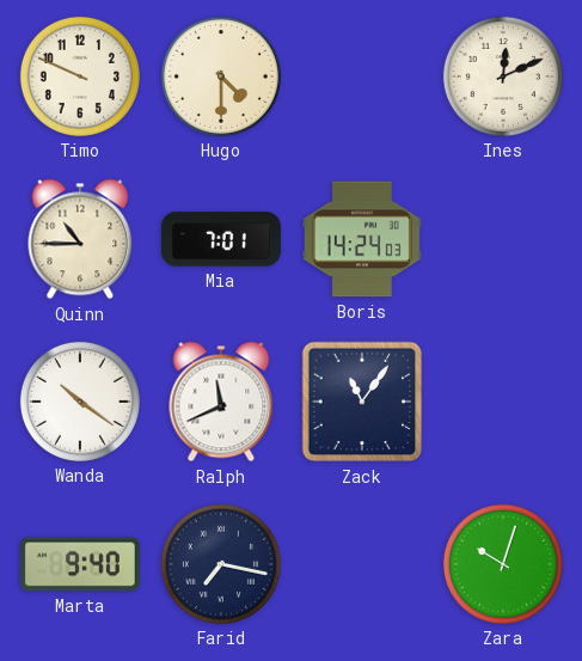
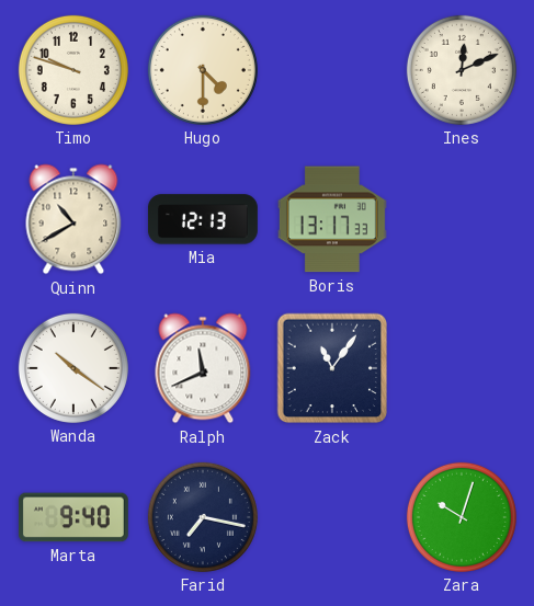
Timo: 9:49 -> 9:48 (73, 70)
Quinn: 10:45 -> 10:40 (73, 219)
Mia: 7:01 -> 12:13 (203, 219)
Boris: 14:24 -> 13:17 (332, 219)
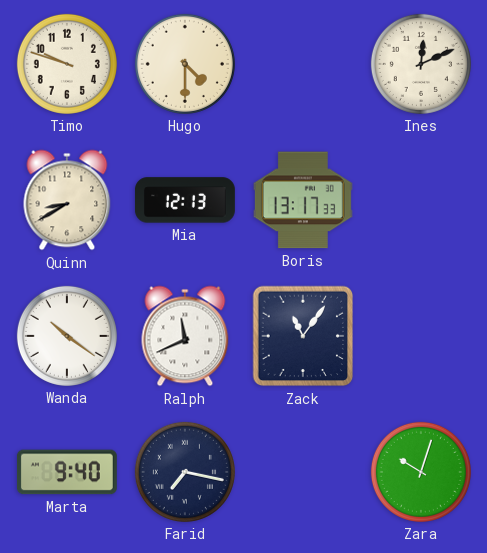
Quinn: 10:40 -> 8:40 (67, 200)
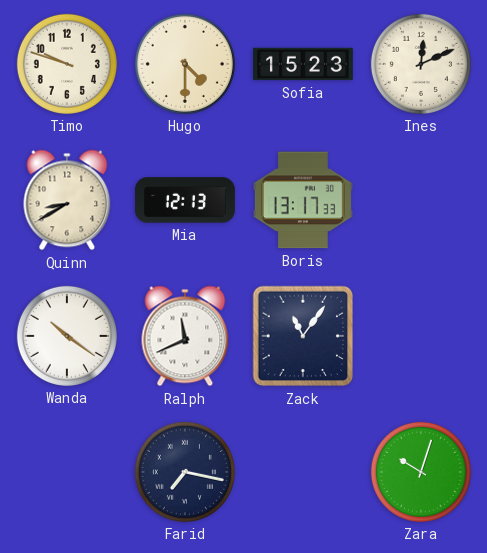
Sofia: none -> 15:23 (304, 64)
Marta: 9:40 -> none (67, 472)
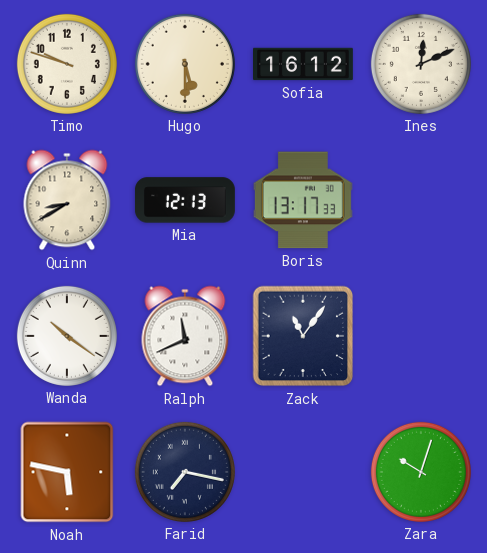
Hugo: 4:30 -> 5:30 (185, 64)
Sofia: 15:23 -> 16:12 (304, 64)
Noah: none -> 5:47 (67, 472)
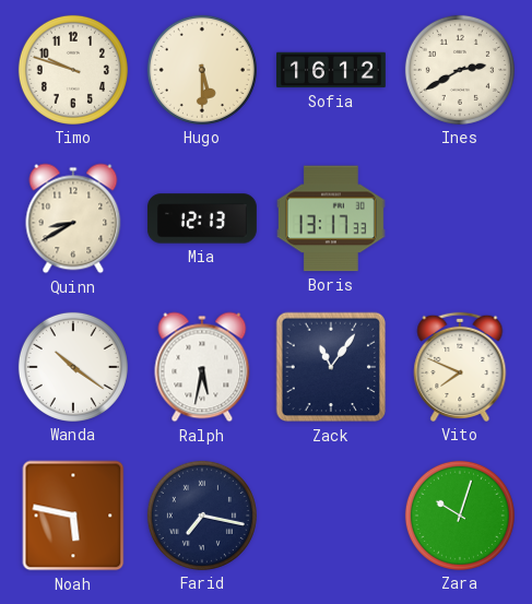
Ines: 12:11 -> 2:40 (460, 70)
Ralph: 11:41 -> 5:32 (202, 367)
Vito: none -> 7:49 (460, 367)
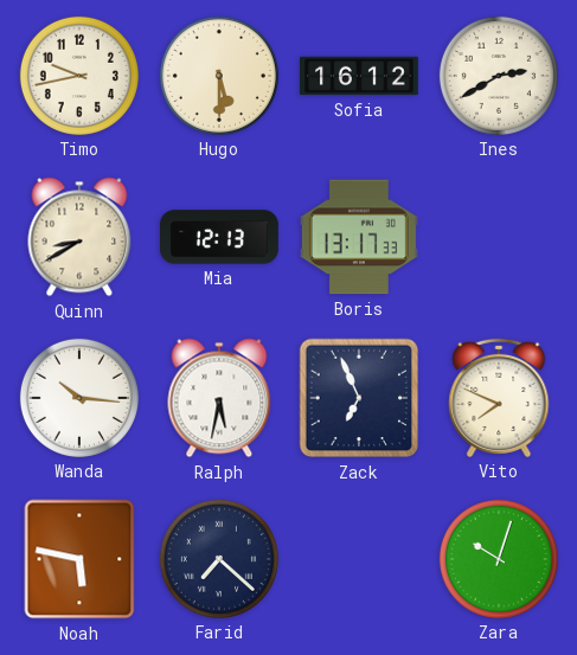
Timo: 9:48 -> 9:43 (79, 76)
Wanda: 10:21 -> 10:16 (79, 398)
Zack: 11:06 -> 6:56 (359, 398)
Farid: 7:17 -> 7:22 (219, 559)
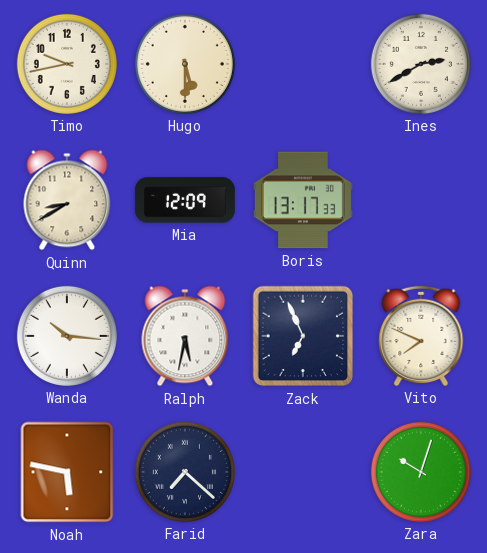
Sofia: 16:12 -> none (360, 76)
Mia: 12:13 -> 12:09 (185, 200)
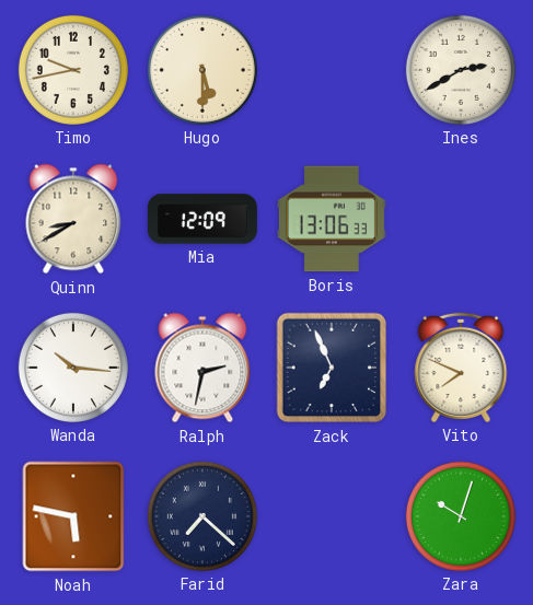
Boris: 13:17 -> 13:06 (332, 219)
Ralph: 5:32 -> 2:32 (202, 368)
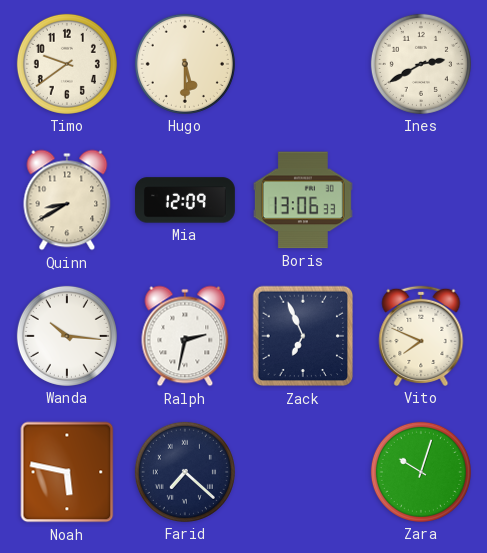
Timo: 9:43 -> 9:39 (67, 64)
